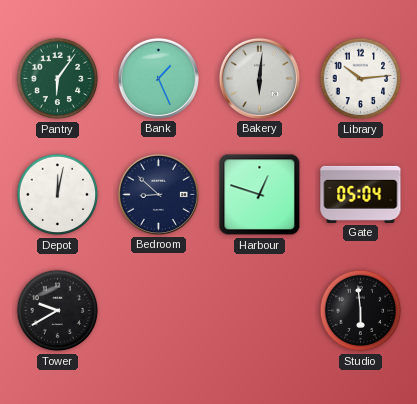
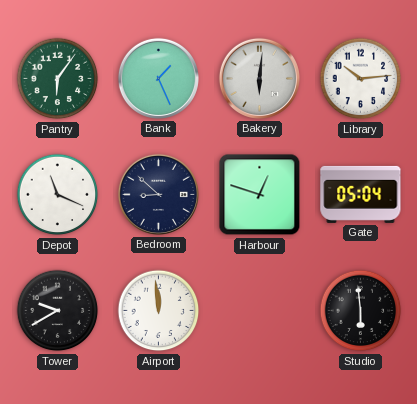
Depot: 12:02 -> 11:19 (58, 195)
Airport: none -> 11:59 (159, 311)
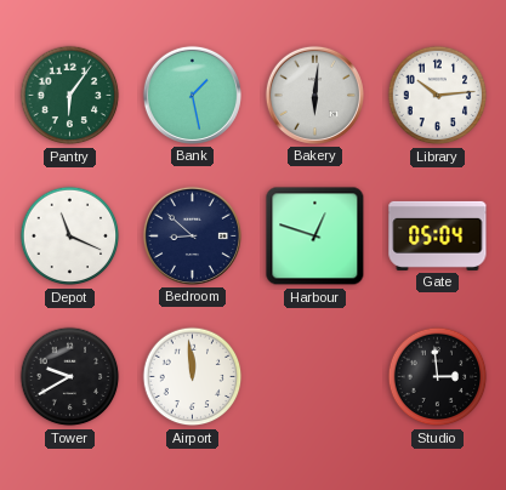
Bank: 1:26 -> 1:28 (192, 95)
Studio: 5:59 -> 2:59 (438, 377)
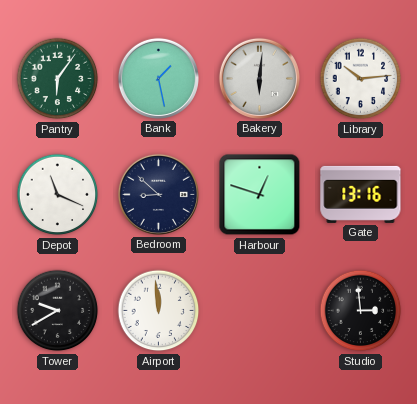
Gate: 05:04 -> 13:16 (361, 194)
